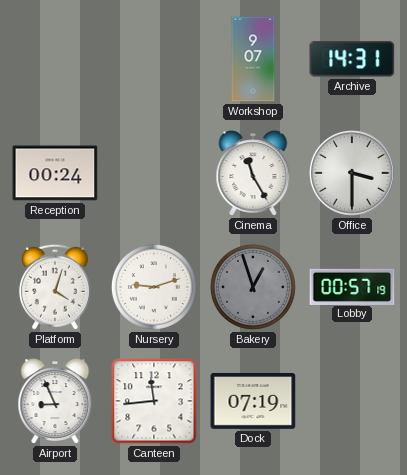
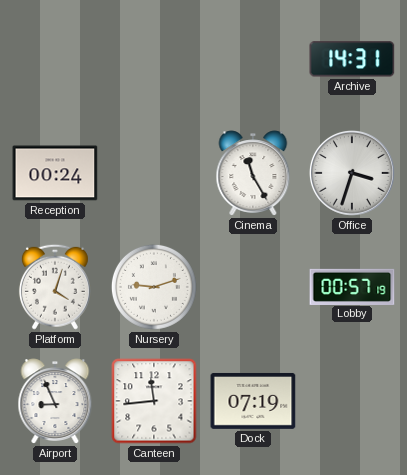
Workshop: 9:07 -> none (253, 59)
Office: 3:30 -> 3:33 (353, 174)
Bakery: 12:57 -> none (253, 287)
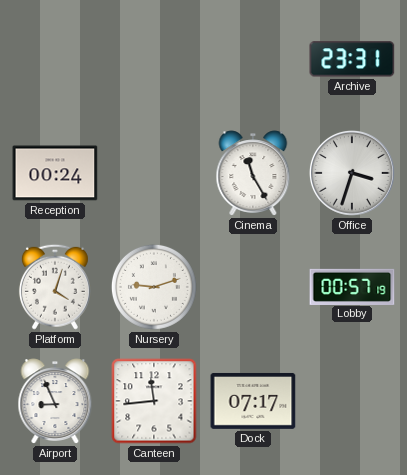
Archive: 14:31 -> 23:31 (352, 59)
Dock: 07:19 -> 07:17 (253, 401)
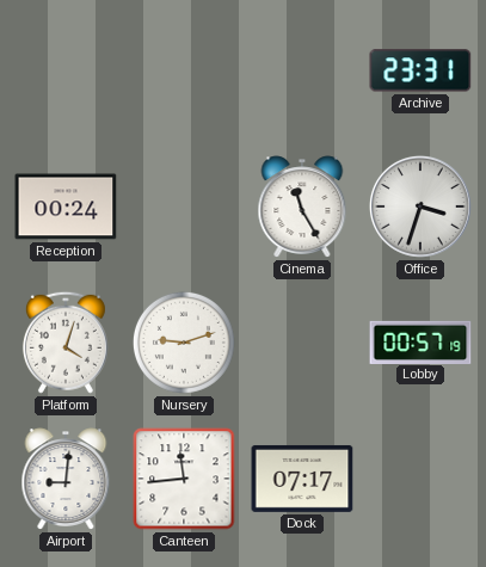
Airport: 8:56 -> 9:01 (66, 479)
